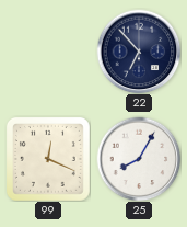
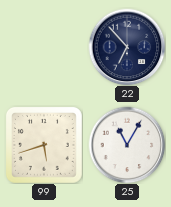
99: 12:19 -> 5:42 (44, 145)
25: 8:05 -> 11:05 (127, 145)
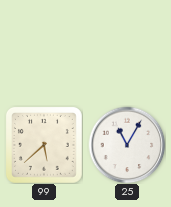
22: 6:53 -> none (127, 47)
99: 5:42 -> 5:38 (44, 145)
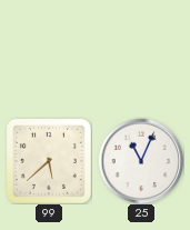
25: 11:05 -> 11:04 (141, 161)
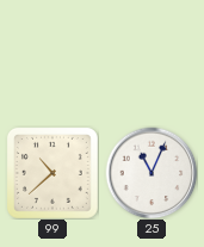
99: 5:38 -> 10:38 (52, 173)
